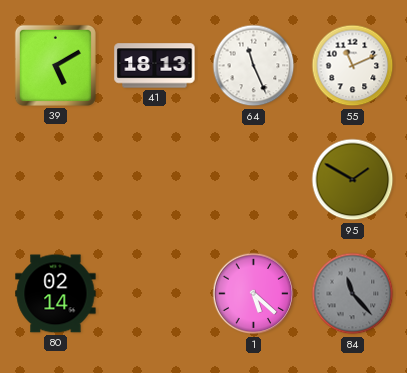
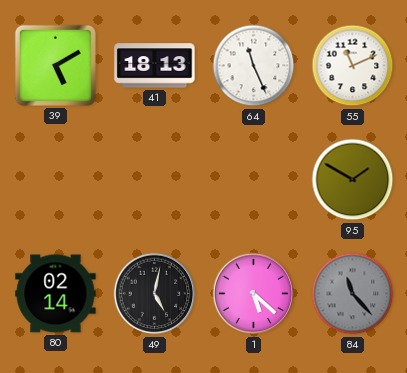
49: none -> 5:02 (155, 294)
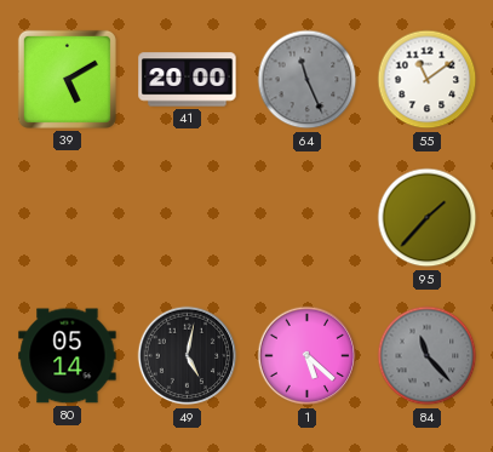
41: 18:13 -> 20:00 (188, 80)
64 dial: white -> grey (308, 80)
55: 11:11 -> 11:09 (428, 80)
95: 1:50 -> 1:37 (428, 218)
80: 02:14 -> 05:14 (68, 356)
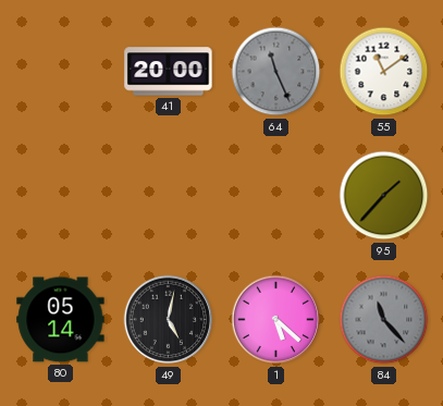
39: 5:10 -> none (67, 79)
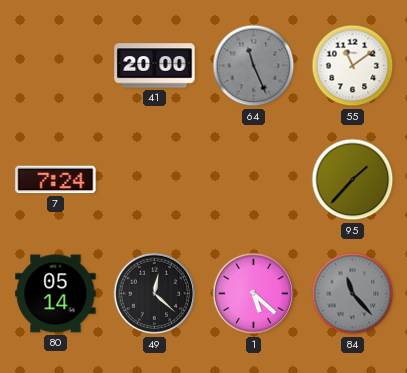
7: none -> 7:24 (56, 180)
49: 5:02 -> 12:22 (155, 294)
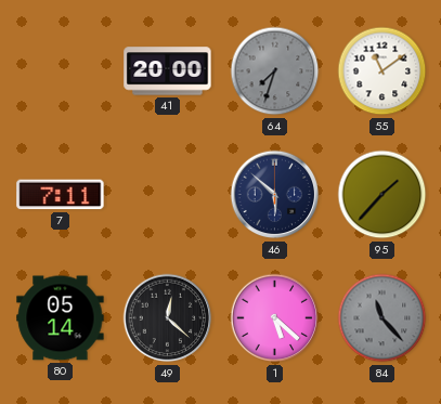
64: 11:26 -> 7:33 (275, 71)
7: 7:24 -> 7:11 (61, 195)
46: none -> 5:52 (275, 195)
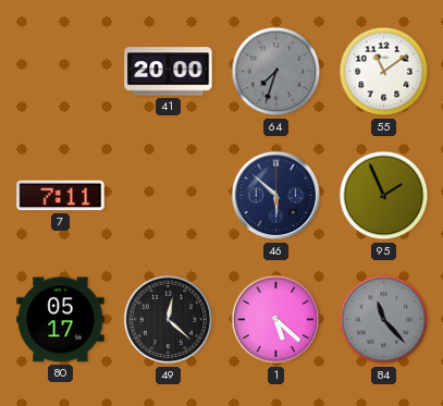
95: 1:37 -> 1:56 (384, 196)
80: 05:14 -> 05:17 (61, 320)
